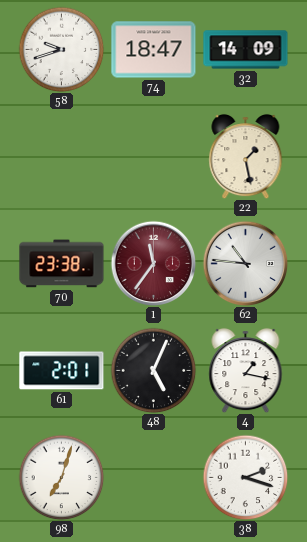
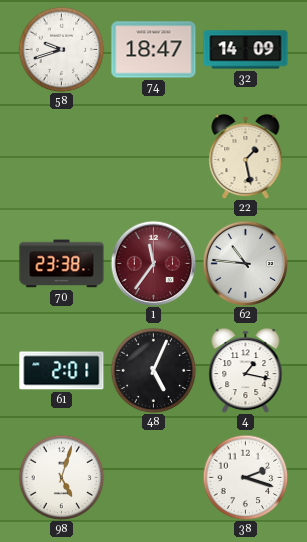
98: 7:03 -> 5:03 (61, 477)
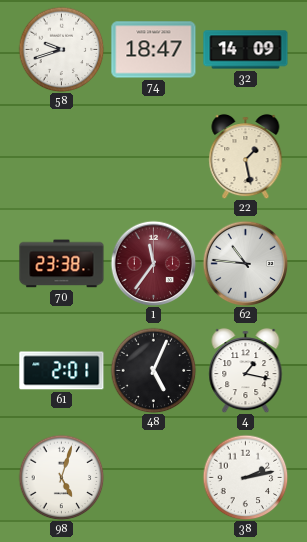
38: 2:18 -> 2:13 (245, 477)
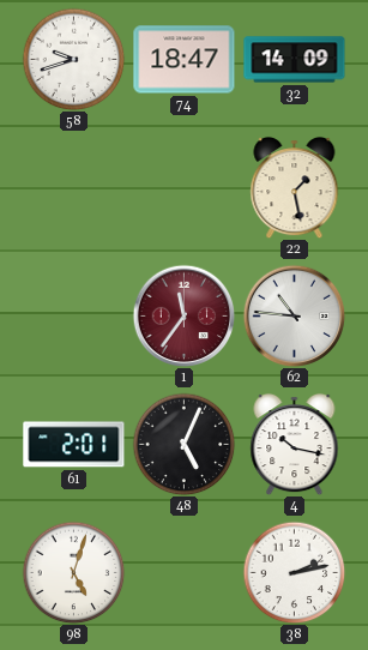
70: 23:38 -> none (62, 264)
4: 1:17 -> 10:17 (295, 444)
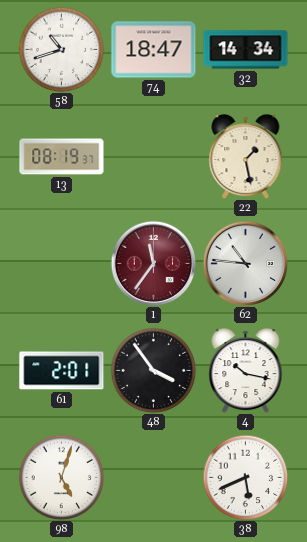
58: 9:42 -> 10:42 (61, 49)
32: 14:09 -> 14:34 (246, 50)
13: none -> 08:19 (62, 157)
48: 5:04 -> 3:54 (153, 370)
38: 2:13 -> 5:41 (245, 477)
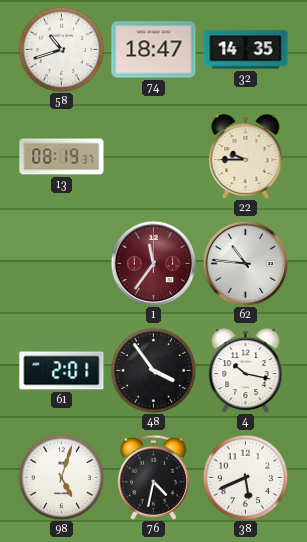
32: 14:34 -> 14:35 (246, 50)
22: 1:28 -> 9:45 (246, 156)
76: none -> 4:32 (153, 477)
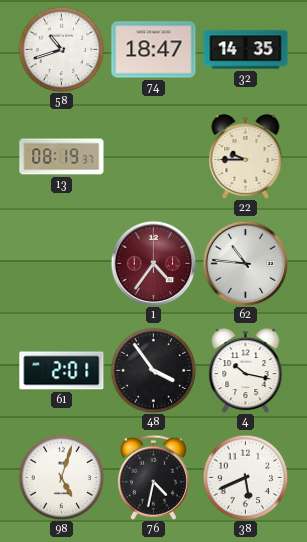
1: 11:36 -> 4:36 (153, 263)
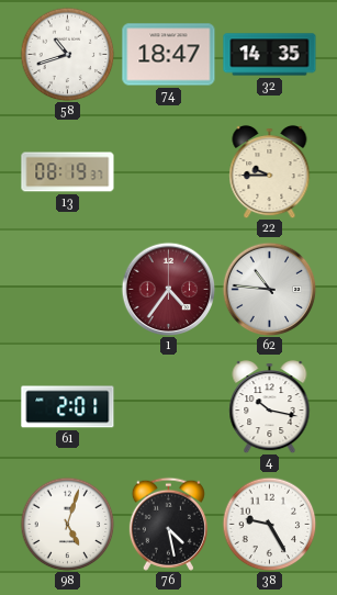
48: 3:54 -> none (153, 370)
76: 4:32 -> 4:28 (168, 524)
38: 5:41 -> 9:25 (269, 524)
